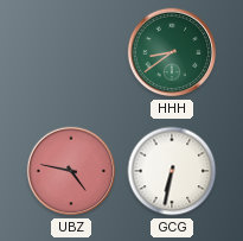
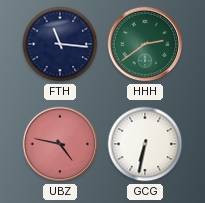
FTH: none -> 11:16 (60, 44)
HHH: 8:39 -> 2:39 (145, 44)
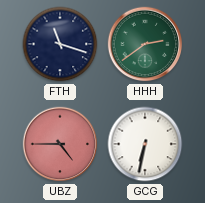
FTH: 11:16 -> 11:18 (60, 44)
UBZ: 4:47 -> 4:45 (60, 144)
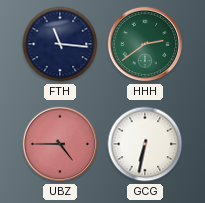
FTH: 11:18 -> 11:16 (60, 44)
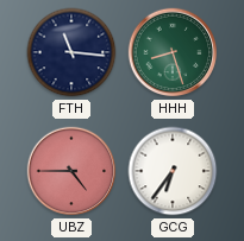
HHH: 2:39 -> 8:27 (173, 52)
GCG: 6:32 -> 6:36 (173, 171)
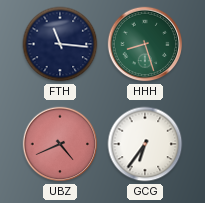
UBZ: 4:45 -> 4:41 (60, 144)
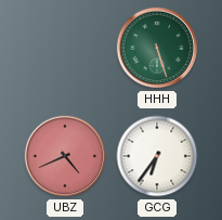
FTH: 11:16 -> none (60, 44)
HHH: 8:27 -> 5:27 (157, 48)
